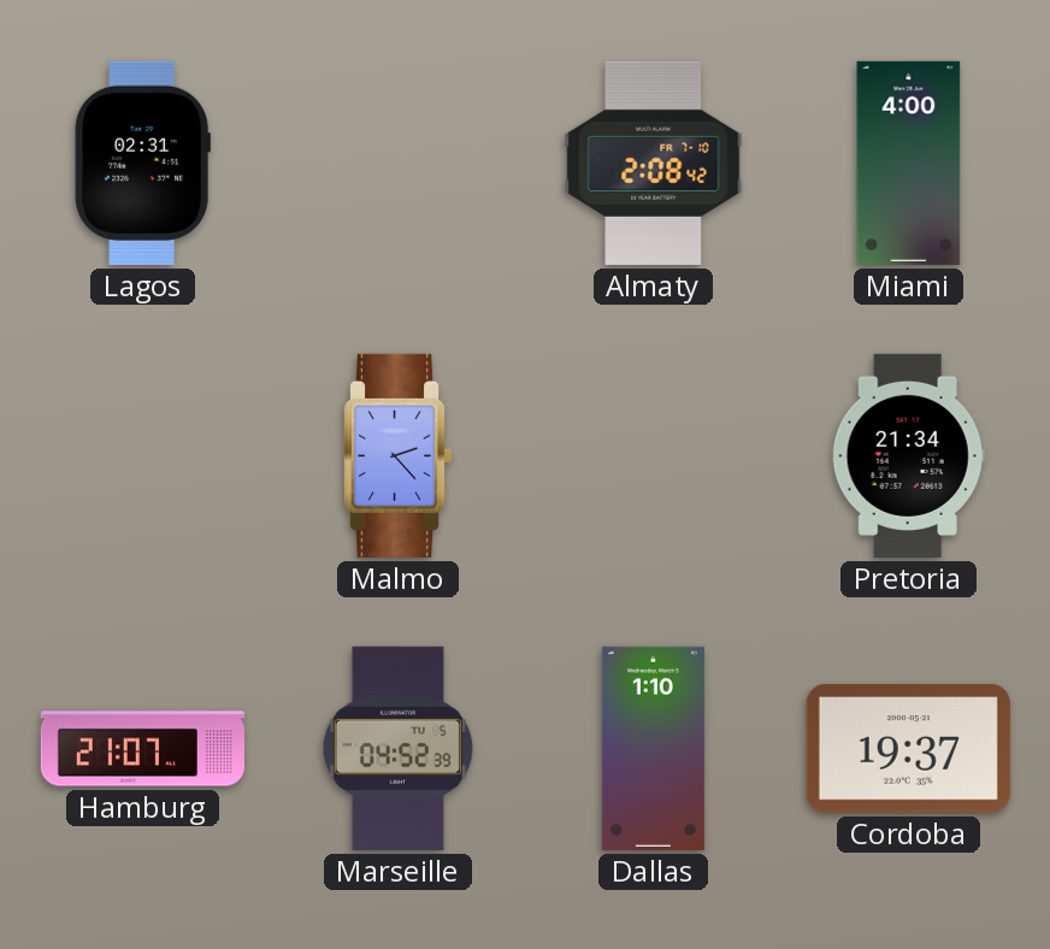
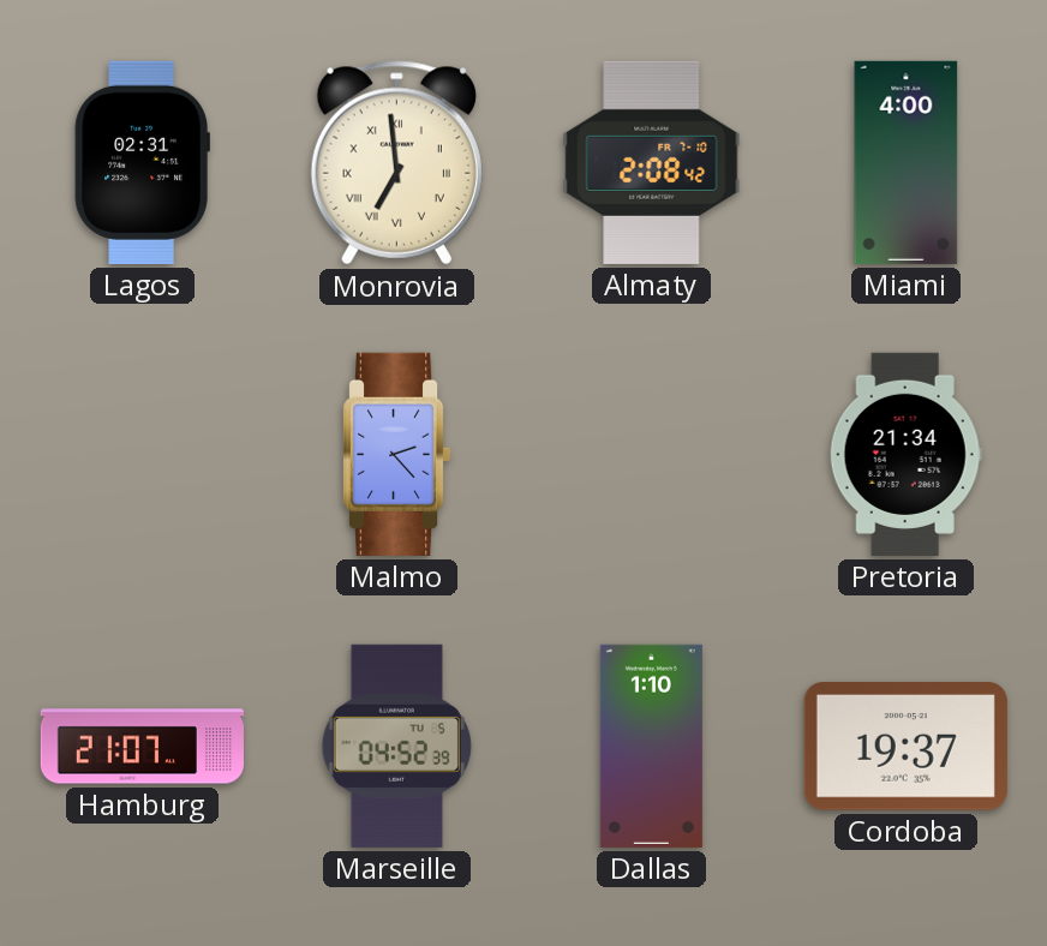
Monrovia: none -> 6:59 (396, 163)
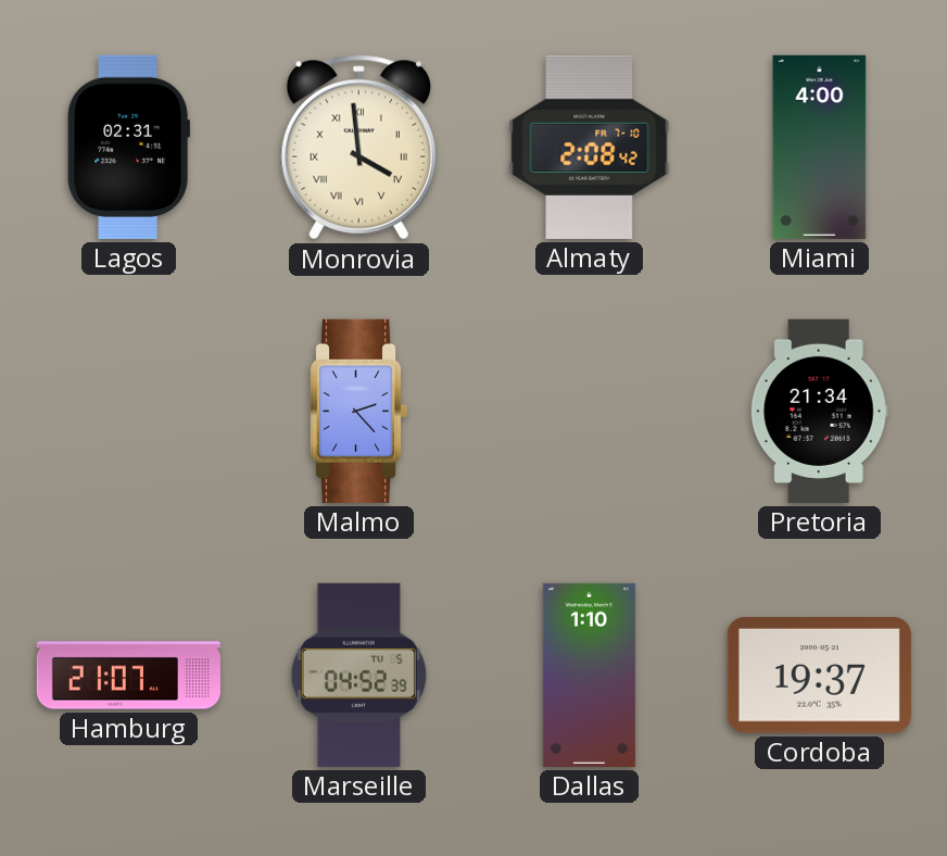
Monrovia: 6:59 -> 3:59 (358, 148)
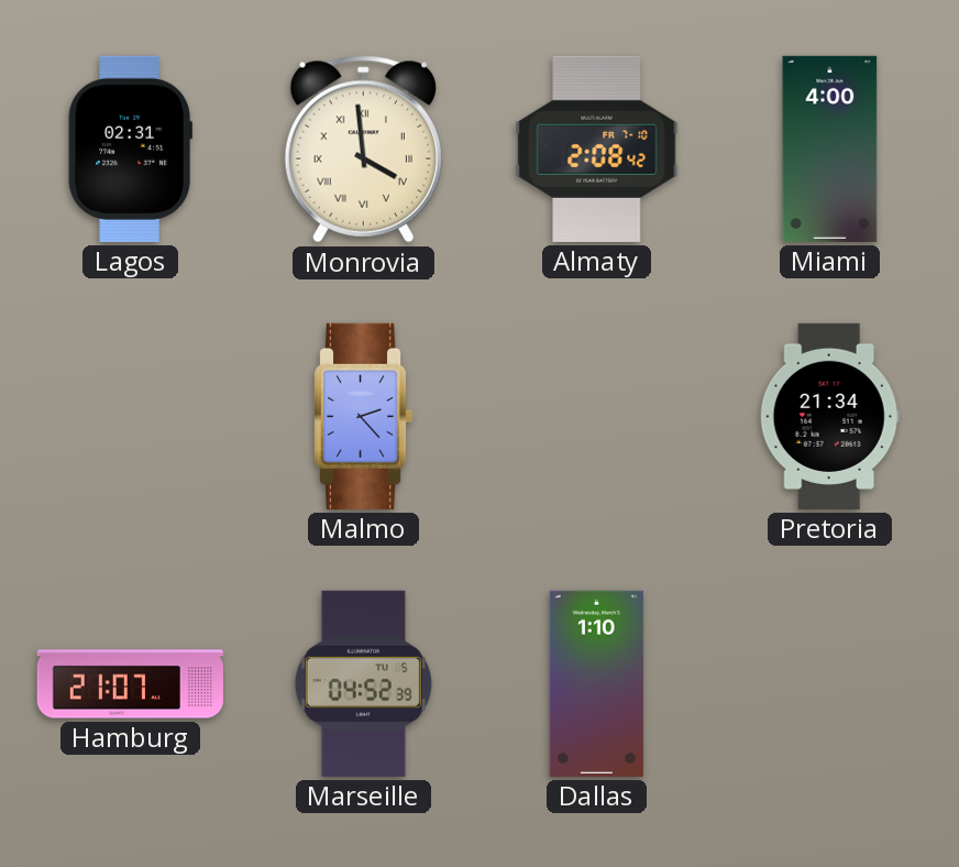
Cordoba: 19:37 -> none (819, 676)
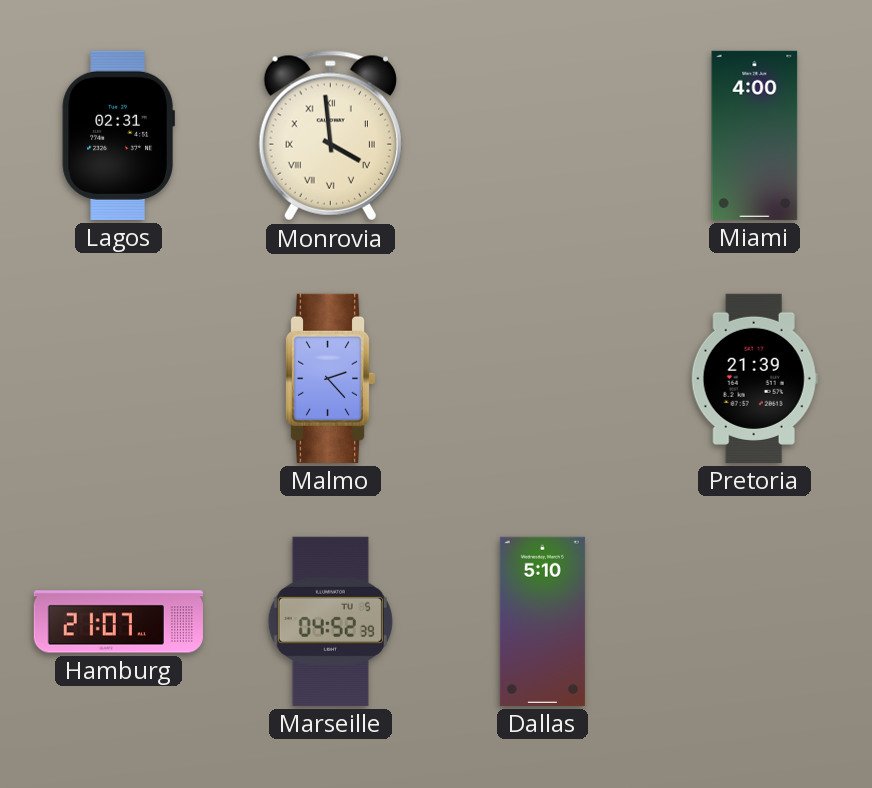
Almaty: 2:08 -> none (597, 149)
Pretoria: 21:34 -> 21:39 (754, 378)
Dallas: 1:10 -> 5:10 (542, 621)
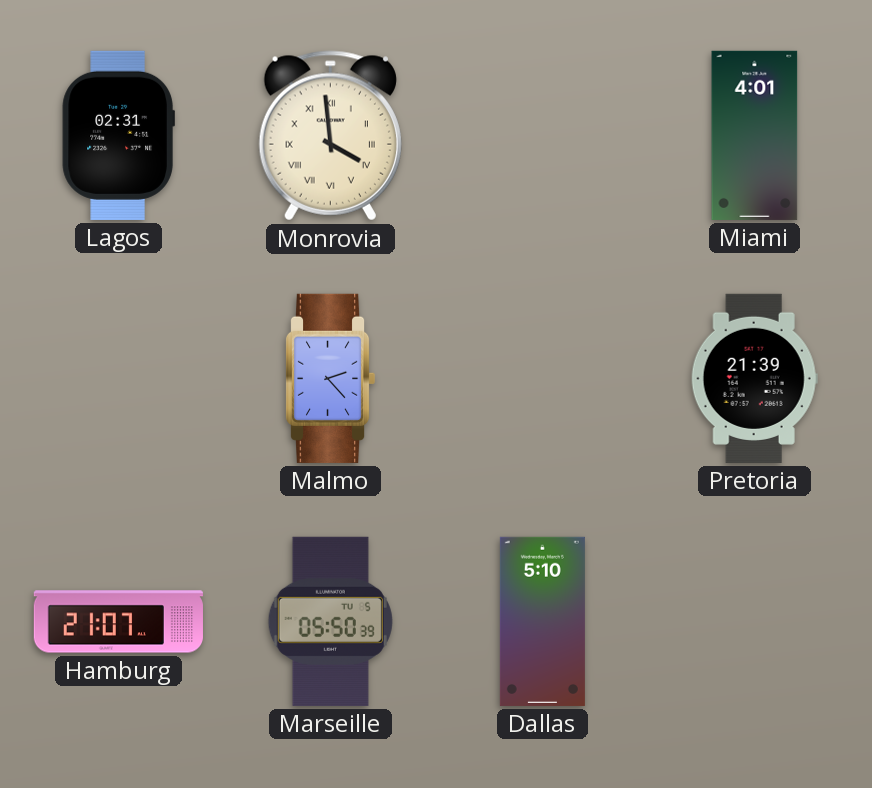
Miami: 4:00 -> 4:01 (755, 135)
Marseille: 04:52 -> 05:50 (330, 621)
